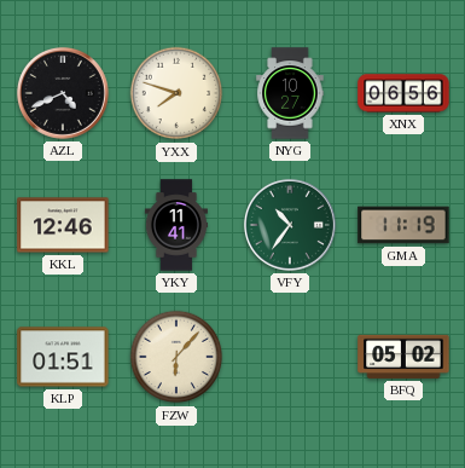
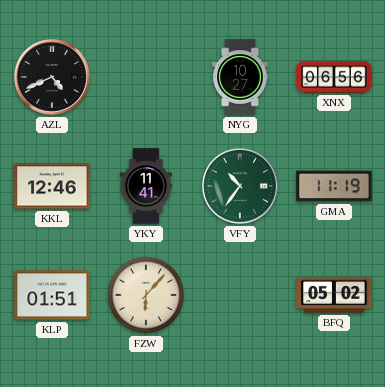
YXX: 7:48 -> none (176, 93)
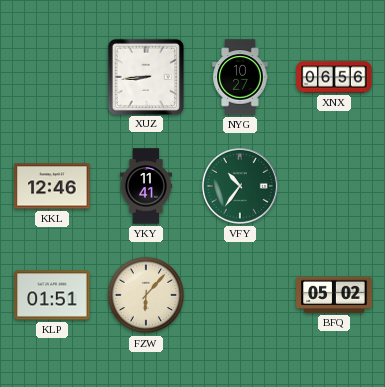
AZL: 4:41 -> none (52, 77)
XUZ: none -> 8:44 (145, 76)
GMA: 11:19 -> none (334, 186)
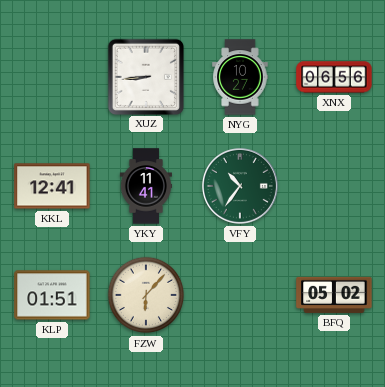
KKL: 12:46 -> 12:41 (52, 186)
